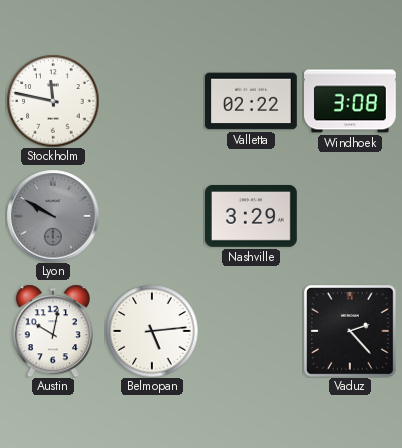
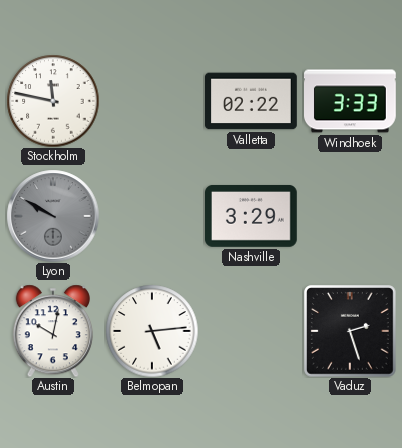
Windhoek: 3:08 -> 3:33 (351, 101)
Vaduz: 2:23 -> 2:27 (350, 331)
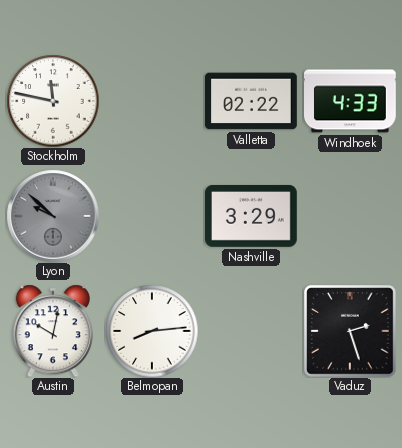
Windhoek: 3:33 -> 4:33 (351, 101)
Lyon: 9:50 -> 9:52 (53, 216)
Belmopan: 5:14 -> 8:14 (152, 331)
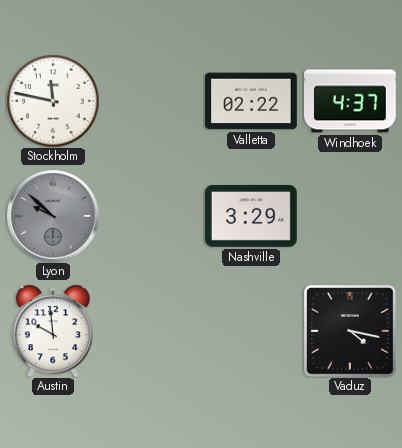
Windhoek: 4:33 -> 4:37 (351, 101)
Austin: 10:02 -> 9:59 (53, 331)
Belmopan: 8:14 -> none (152, 331)
Vaduz: 2:27 -> 4:17 (350, 331)
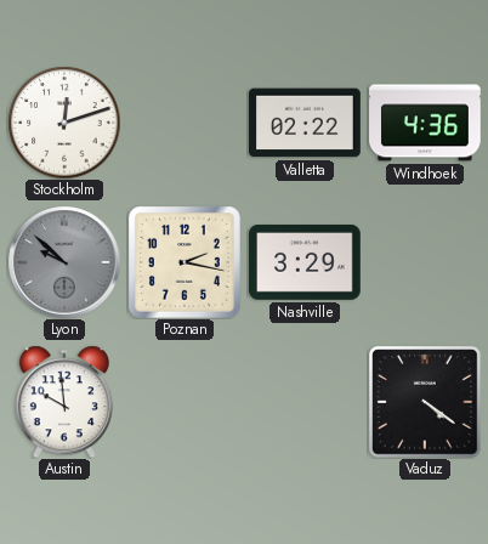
Stockholm: 11:47 -> 12:12 (64, 123)
Windhoek: 4:37 -> 4:36 (426, 123)
Poznan: none -> 2:17 (185, 262)
Vaduz: 4:17 -> 4:21 (425, 402)
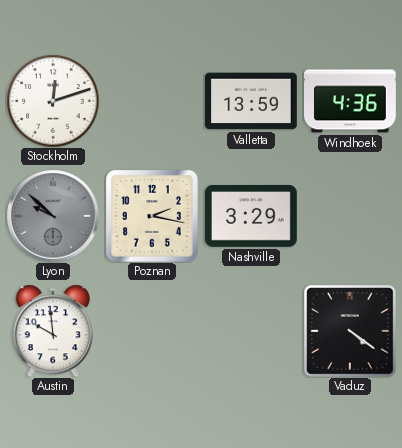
Valletta: 02:22 -> 13:59 (252, 101)
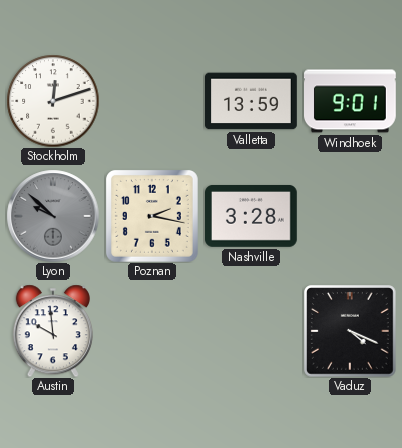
Windhoek: 4:36 -> 9:01 (351, 101)
Nashville: 3:29 -> 3:28 (252, 216)
Vaduz: 4:21 -> 4:19 (350, 331)
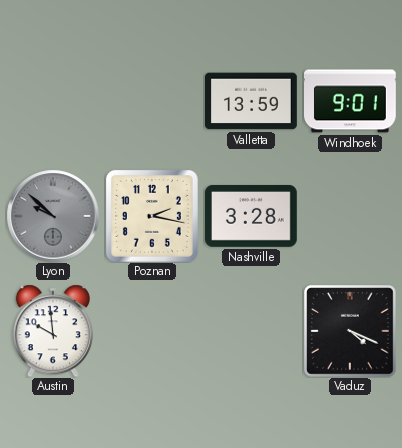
Stockholm: 12:12 -> none (53, 101)
